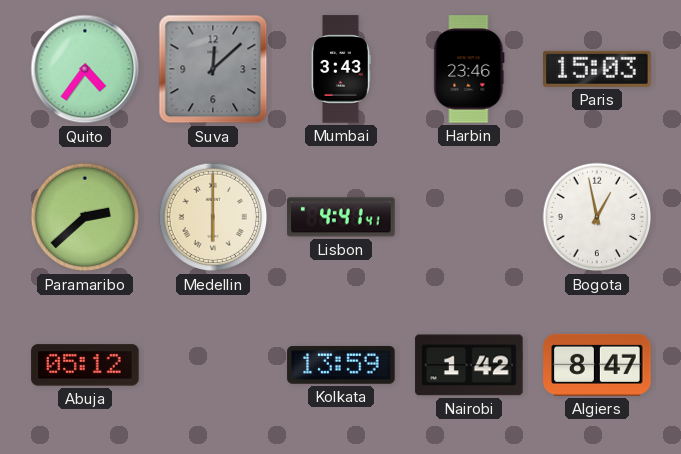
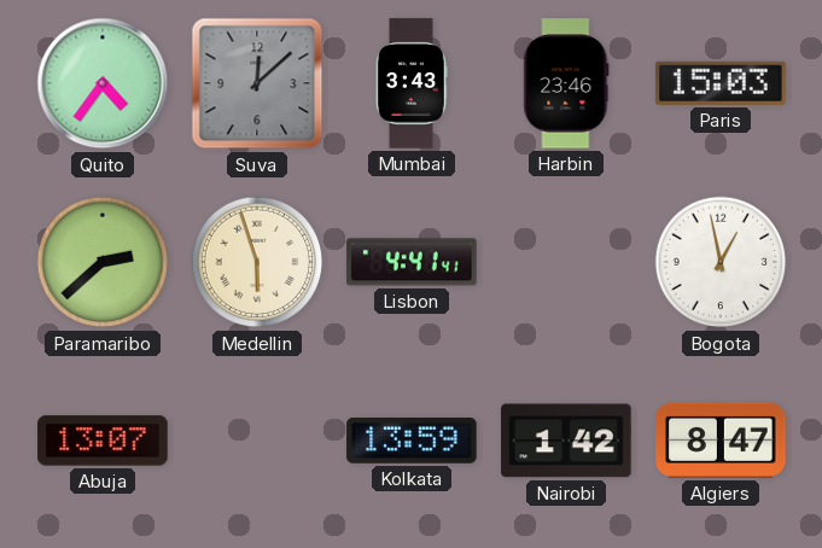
Medellin: 6:00 -> 5:57 (257, 262)
Abuja: 05:12 -> 13:07 (103, 441)
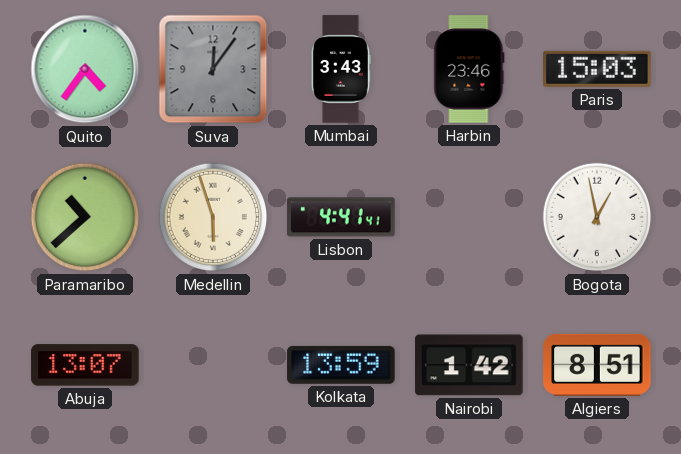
Suva: 12:08 -> 12:06 (213, 69)
Paramaribo: 2:38 -> 10:38 (85, 217)
Algiers: 8:47 -> 8:51 (597, 365)
